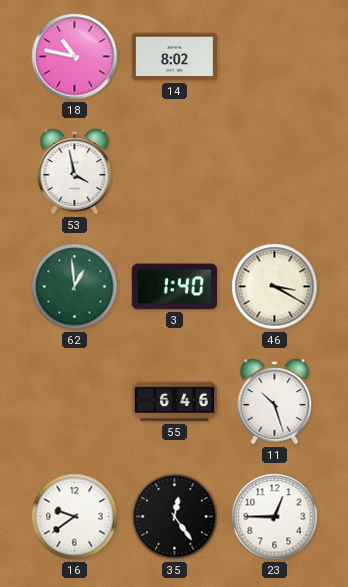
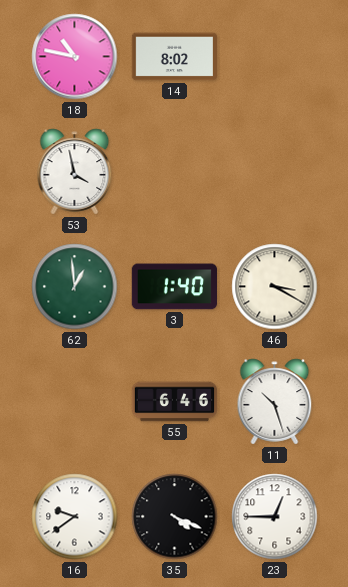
35: 12:24 -> 4:19 (175, 517)
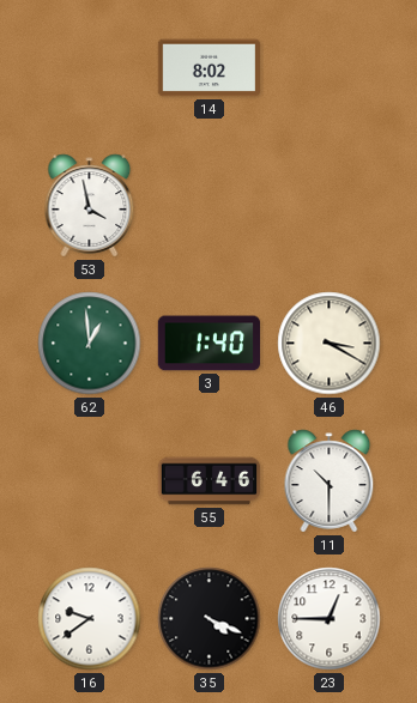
18: 10:47 -> none (75, 57)
11: 10:27 -> 10:30 (330, 481)
